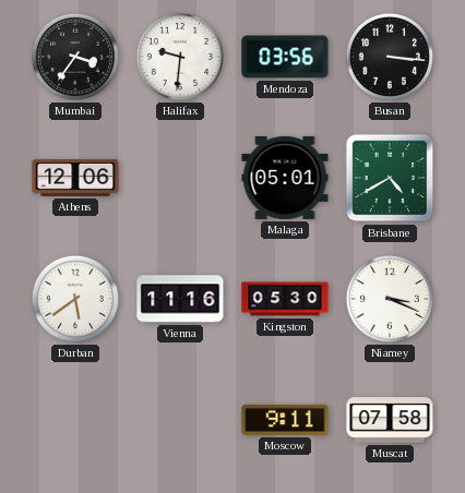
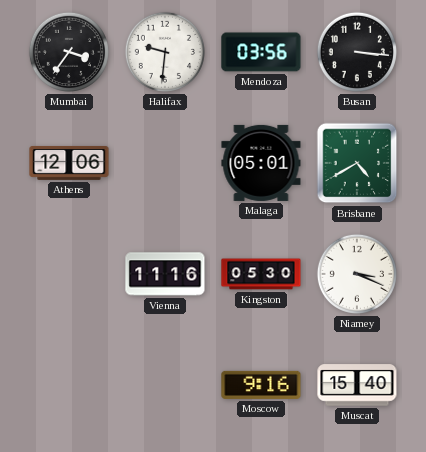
Durban: 5:39 -> none (75, 299)
Moscow: 9:11 -> 9:16 (261, 385)
Muscat: 07:58 -> 15:40 (357, 385)
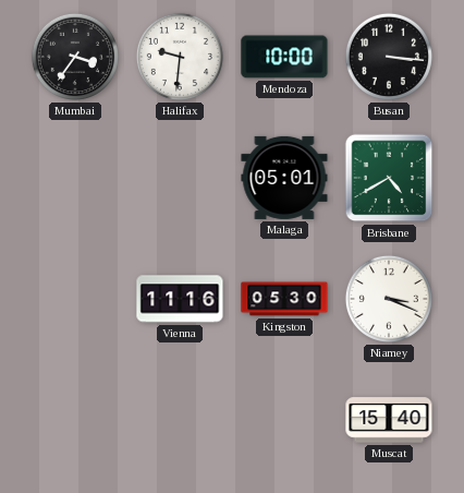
Mendoza: 03:56 -> 10:00 (284, 57)
Athens: 12:06 -> none (69, 163)
Moscow: 9:16 -> none (261, 385)
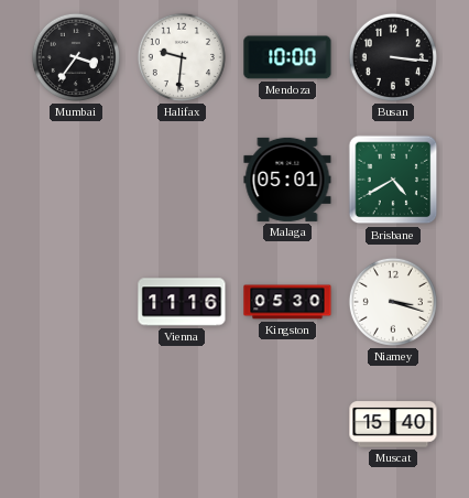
Niamey: 3:19 -> 3:18 (393, 302)
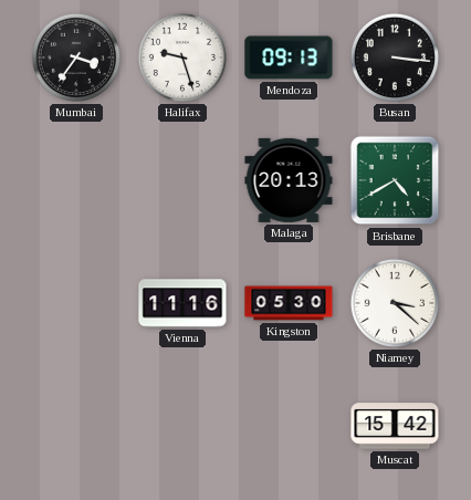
Halifax: 9:31 -> 9:27 (182, 58)
Mendoza: 10:00 -> 09:13 (289, 58)
Malaga: 05:01 -> 20:13 (289, 180)
Niamey: 3:18 -> 3:22 (395, 303)
Muscat: 15:40 -> 15:42 (395, 426)
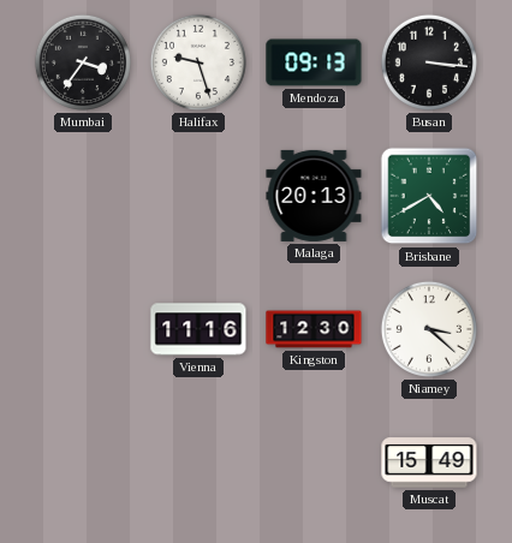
Kingston: 05:30 -> 12:30 (314, 329)
Muscat: 15:42 -> 15:49 (429, 463)
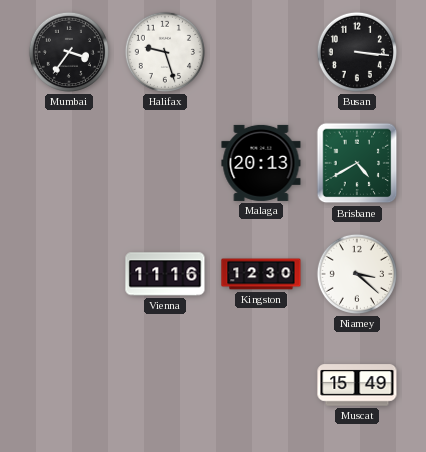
Mendoza: 09:13 -> none (314, 62)
